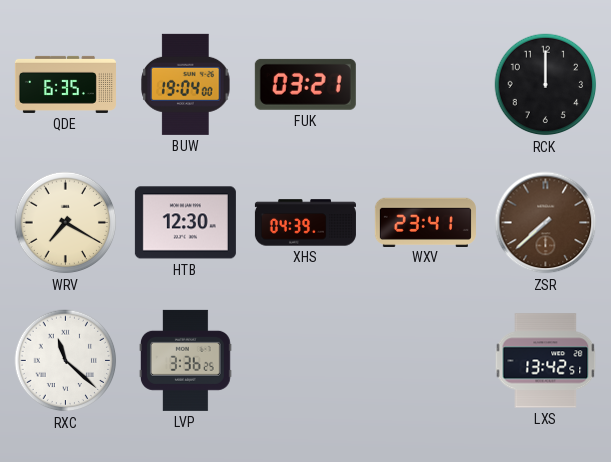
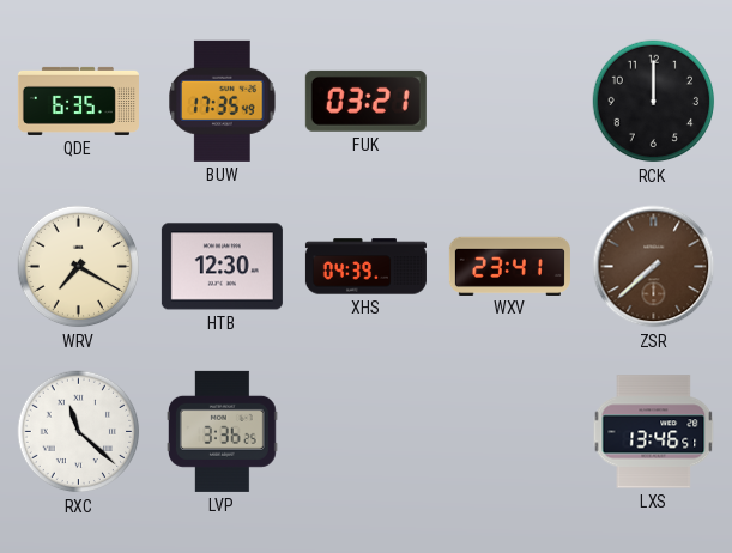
BUW: 19:04 -> 17:35 (223, 101)
LXS: 13:42 -> 13:46 (654, 432)
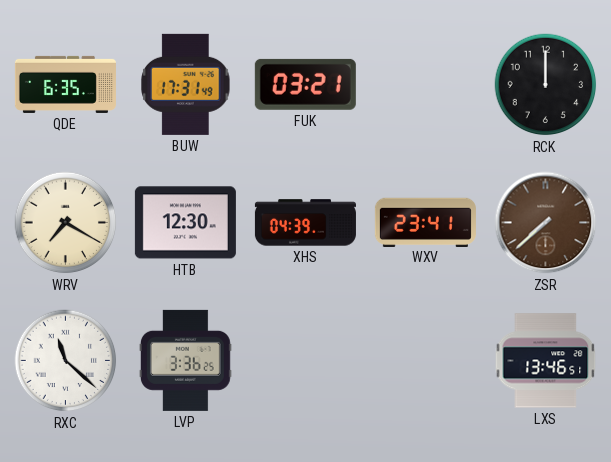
BUW: 17:35 -> 17:31 (186, 84)
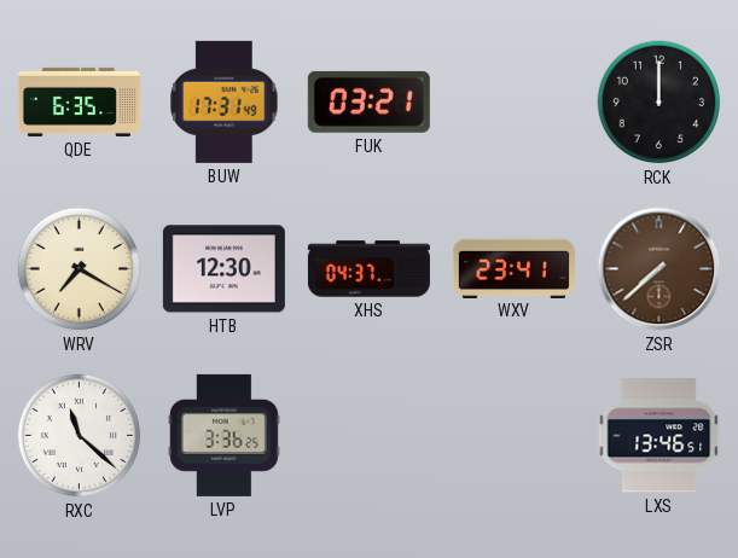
XHS: 04:39 -> 04:37 (368, 269)
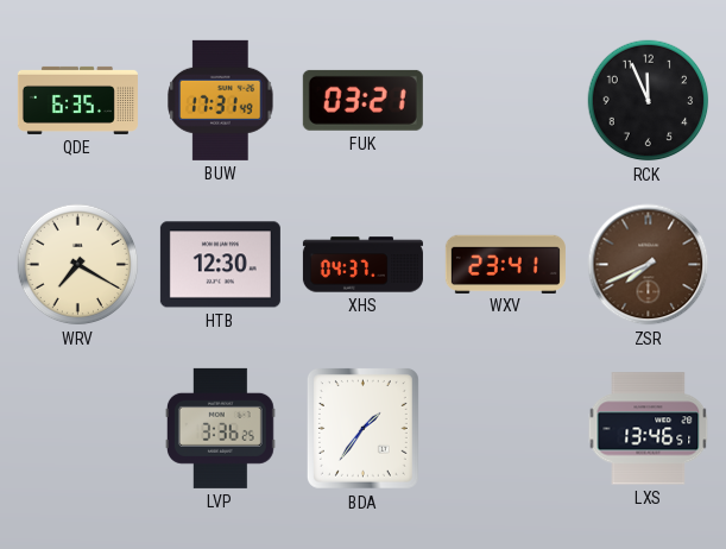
RCK: 12:00 -> 11:56 (649, 101)
ZSR: 7:38 -> 7:41 (649, 265)
RXC: 11:22 -> none (80, 436)
BDA: none -> 1:36 (362, 428)
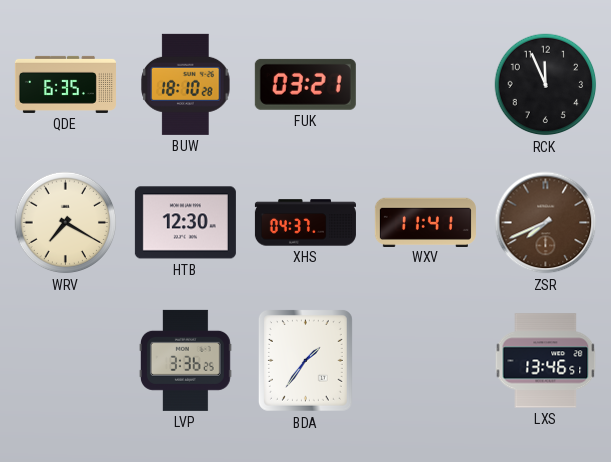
BUW: 17:31 -> 18:10 (186, 84)
WXV: 23:41 -> 11:41 (425, 222)
